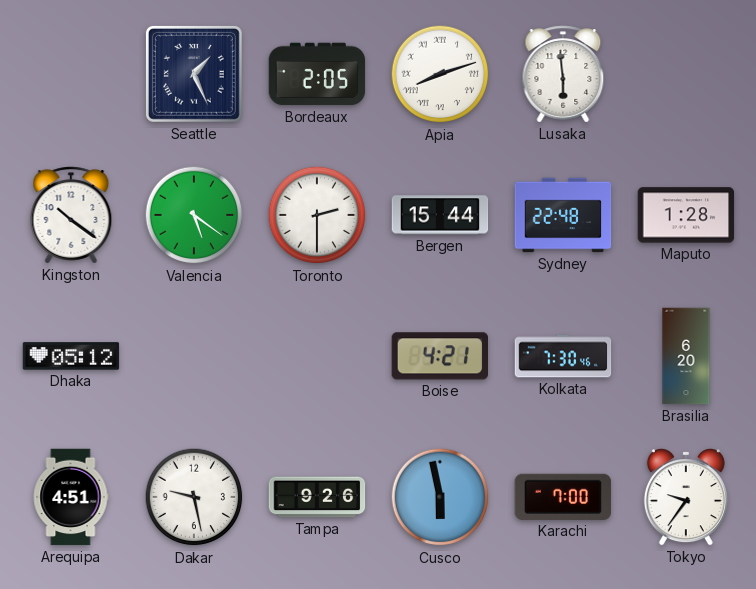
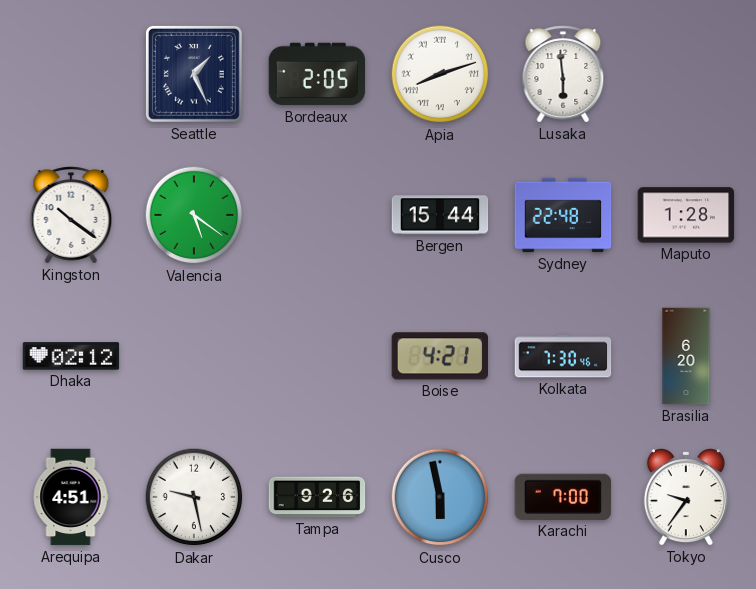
Toronto: 2:30 -> none (317, 215)
Dhaka: 05:12 -> 02:12 (71, 356)
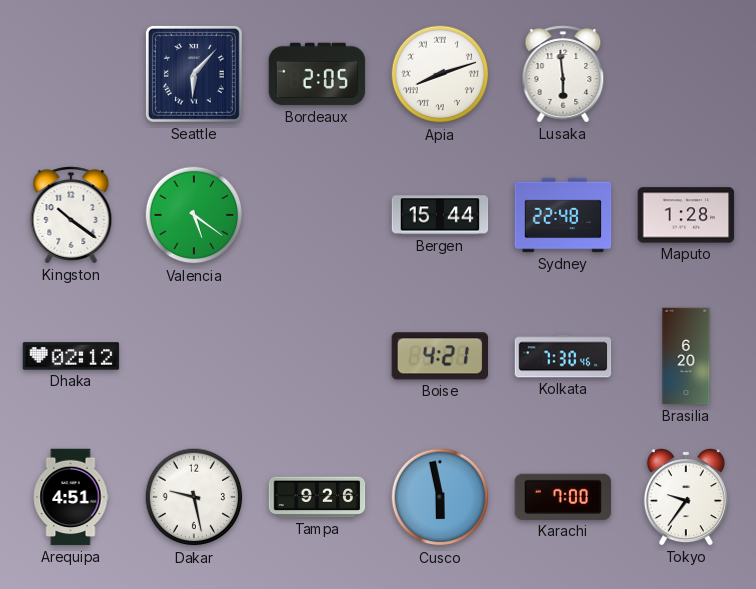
Seattle: 1:26 -> 6:07 (194, 74)
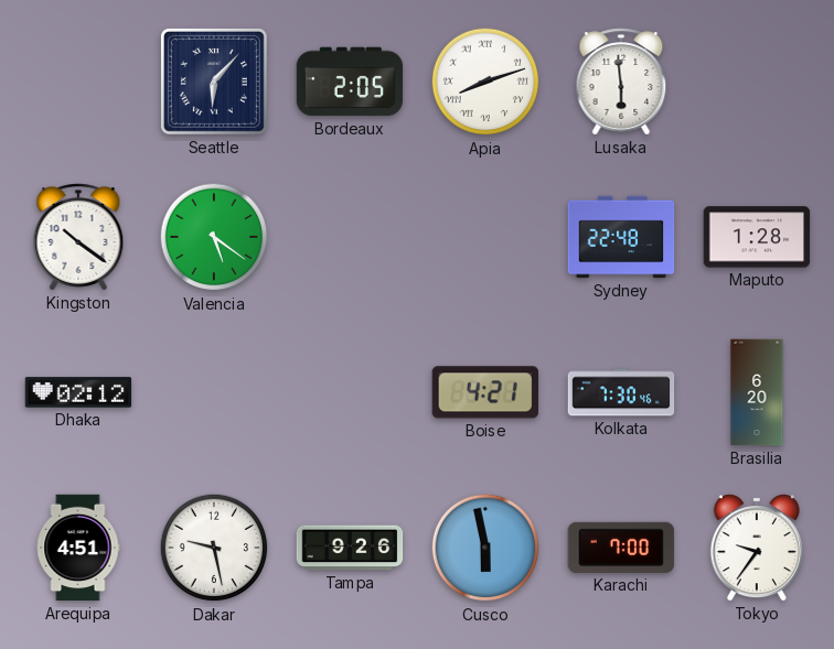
Bergen: 15:44 -> none (440, 215)
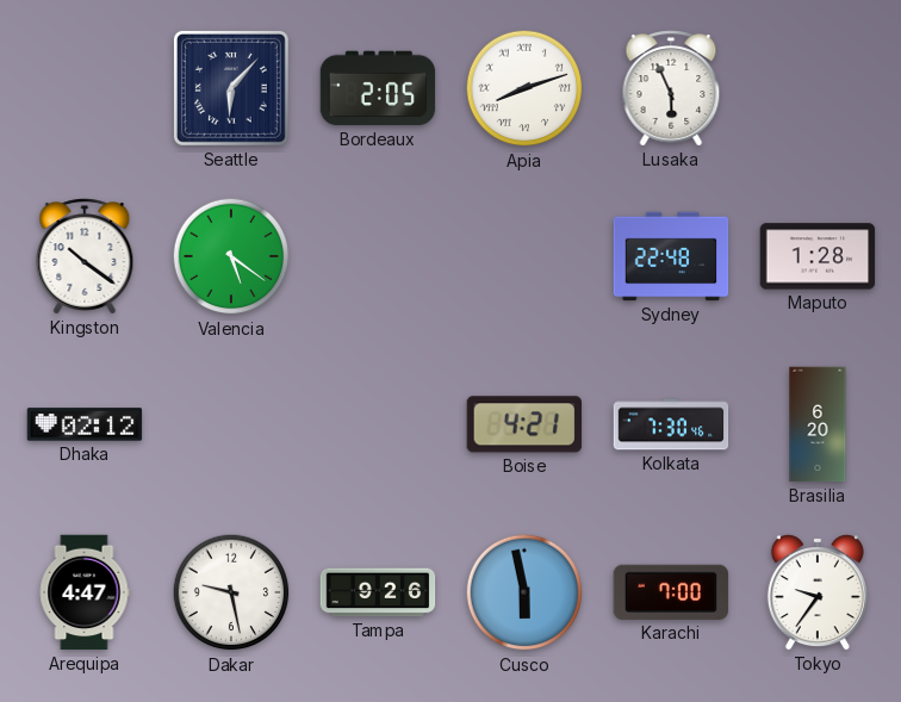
Lusaka: 5:59 -> 5:56 (671, 88)
Arequipa: 4:51 -> 4:47 (85, 592)
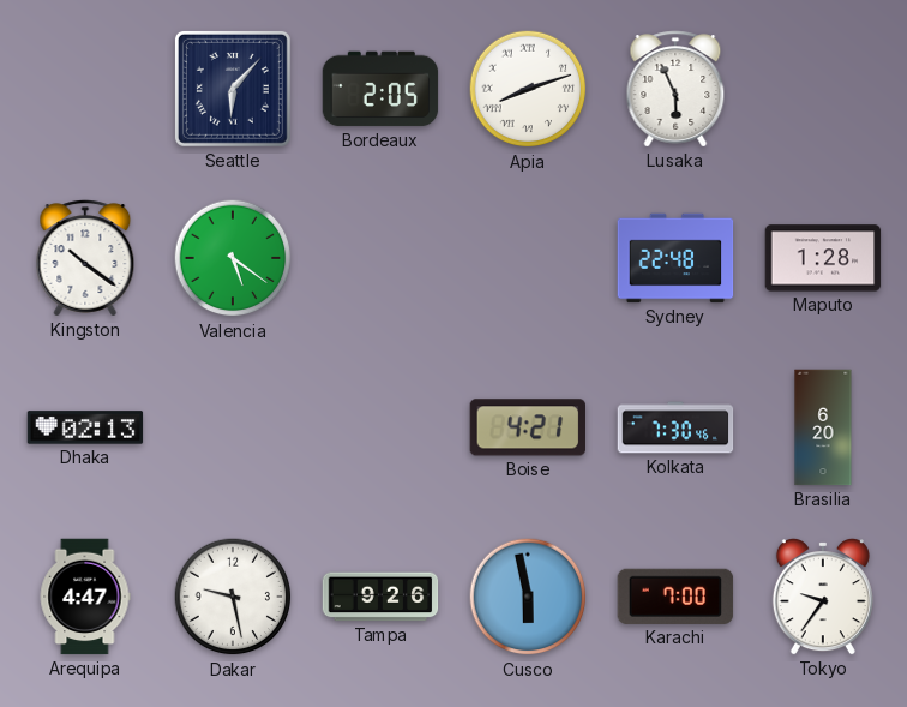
Dhaka: 02:12 -> 02:13 (85, 427)
